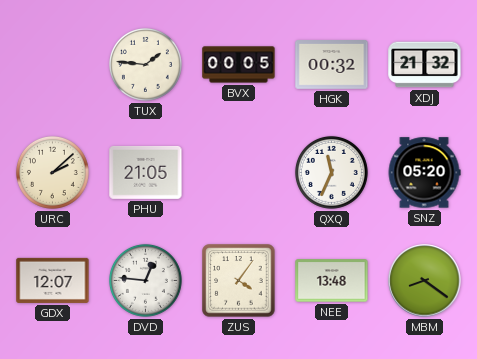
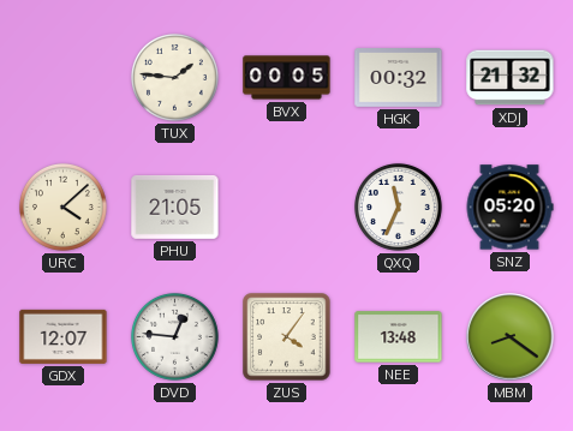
URC: 2:08 -> 4:08 (62, 206)
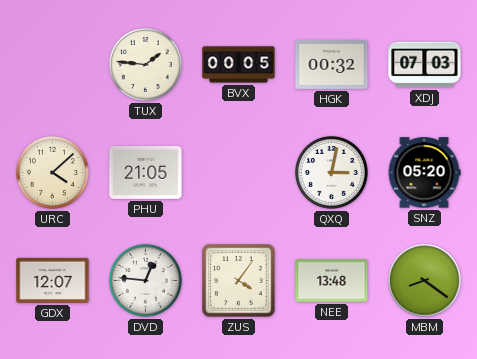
XDJ: 21:32 -> 07:03 (425, 65)
QXQ: 11:34 -> 3:02 (331, 172)
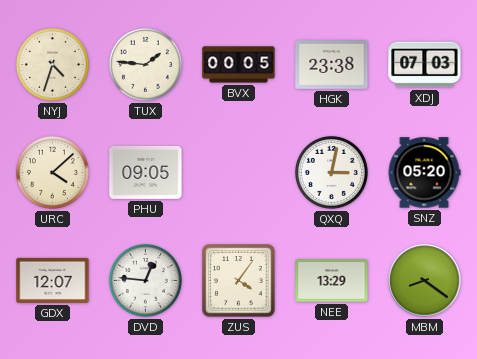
NYJ: none -> 4:33 (52, 64)
HGK: 00:32 -> 23:38 (332, 65)
PHU: 21:05 -> 09:05 (146, 173)
NEE: 13:48 -> 13:29 (332, 281)
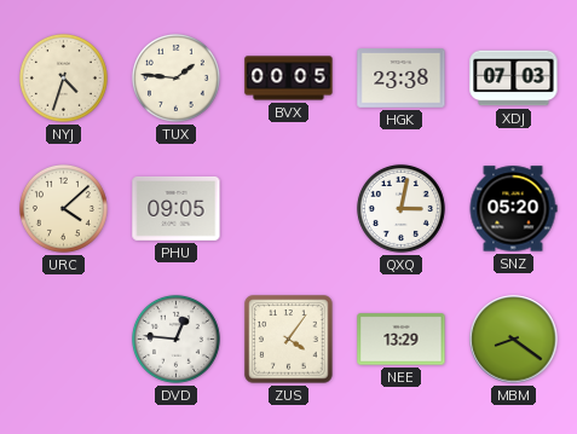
GDX: 12:07 -> none (53, 280)
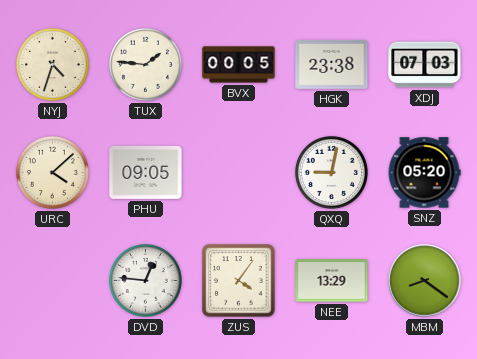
QXQ: 3:02 -> 9:02 (331, 172)
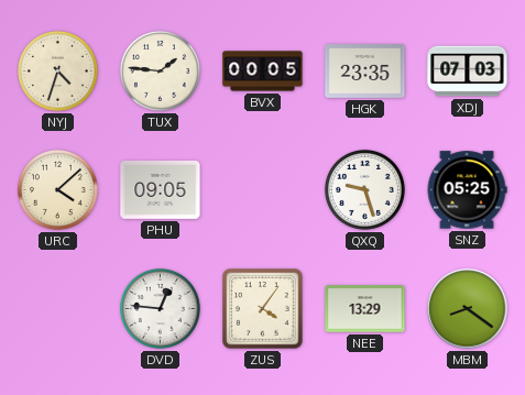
HGK: 23:38 -> 23:35 (365, 72)
QXQ: 9:02 -> 9:27 (364, 189)
SNZ: 05:20 -> 05:25 (467, 190)
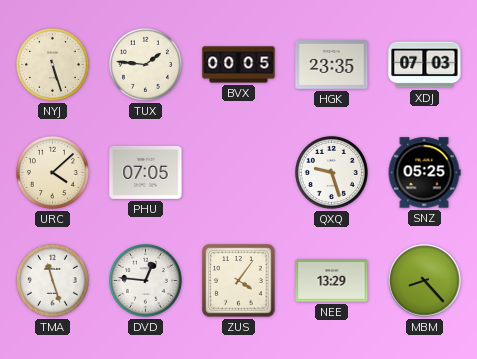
NYJ: 4:33 -> 5:27 (52, 64)
PHU: 09:05 -> 07:05 (146, 173)
TMA: none -> 11:27 (52, 280)
MBM: 8:21 -> 8:23 (425, 281)
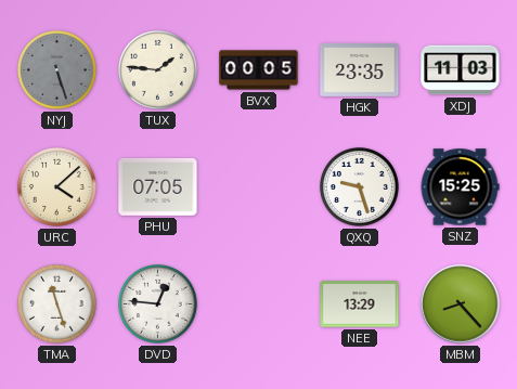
NYJ dial: cream -> grey (56, 69)
XDJ: 07:03 -> 11:03 (461, 70)
SNZ: 05:25 -> 15:25 (460, 187)
ZUS: 4:06 -> none (239, 281)
